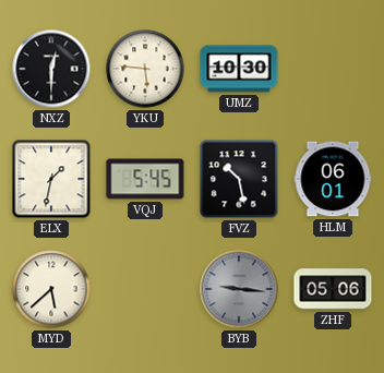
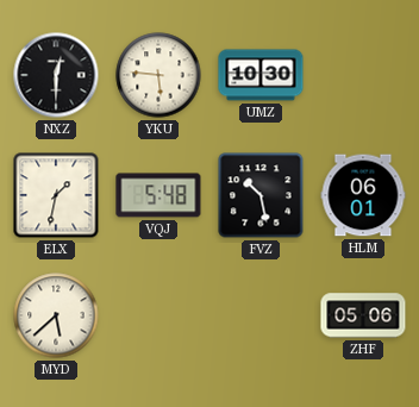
VQJ: 5:45 -> 5:48 (158, 195)
BYB: 9:16 -> none (239, 289)
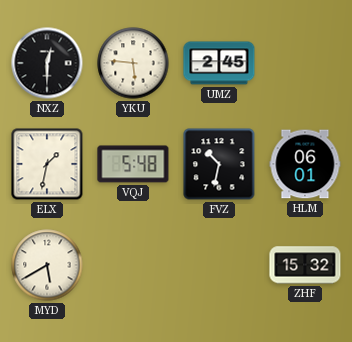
UMZ: 10:30 -> 2:45 (219, 63)
FVZ: 10:28 -> 10:32 (219, 164)
MYD: 5:38 -> 5:40 (47, 265)
ZHF: 05:06 -> 15:32 (305, 265)
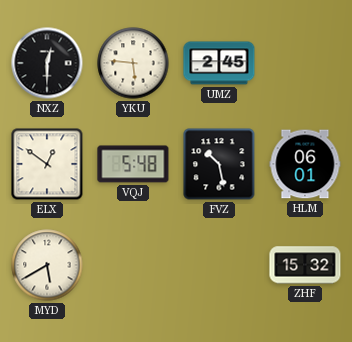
ELX: 1:32 -> 12:51 (47, 164)
FVZ: 10:32 -> 10:28 (219, 164)
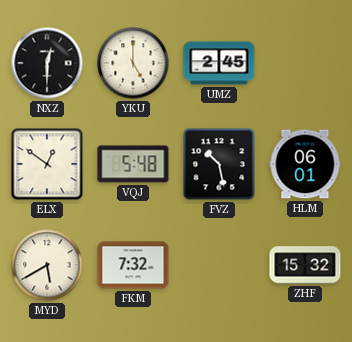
YKU: 5:46 -> 5:00 (133, 63)
FKM: none -> 7:32 (133, 265)
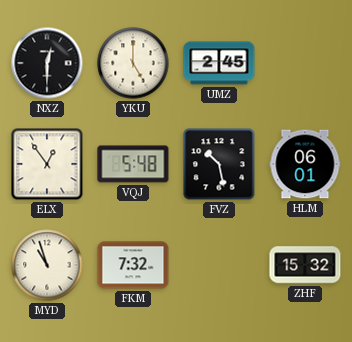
ELX: 12:51 -> 12:54 (47, 164)
MYD: 5:40 -> 10:57 (47, 265)
